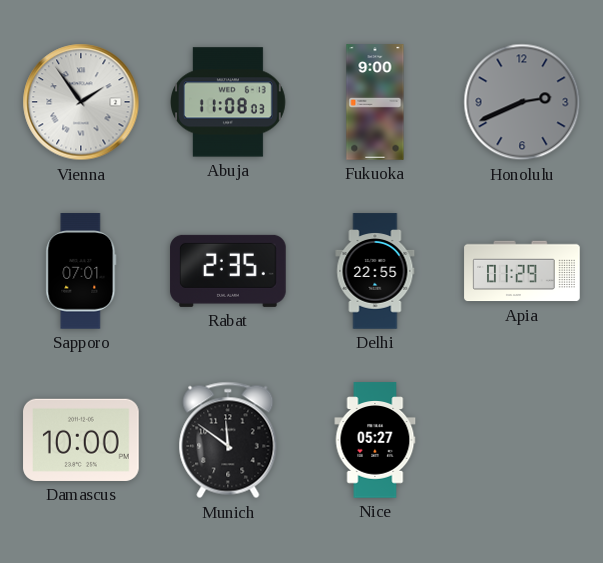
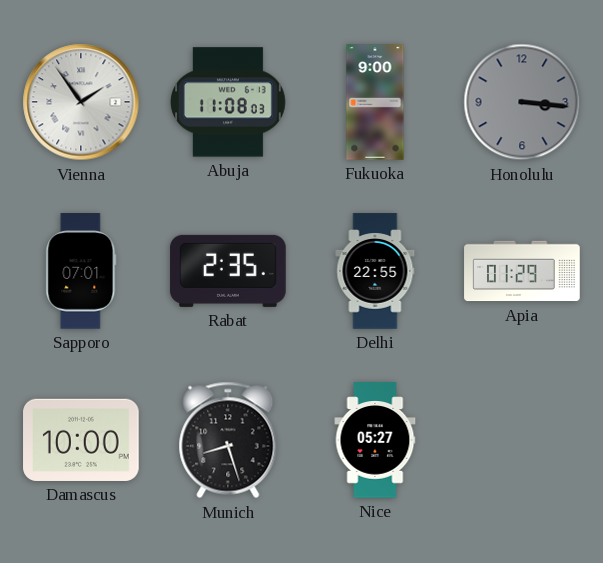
Honolulu: 2:41 -> 3:16 (522, 102)
Munich: 11:51 -> 8:27 (228, 440)
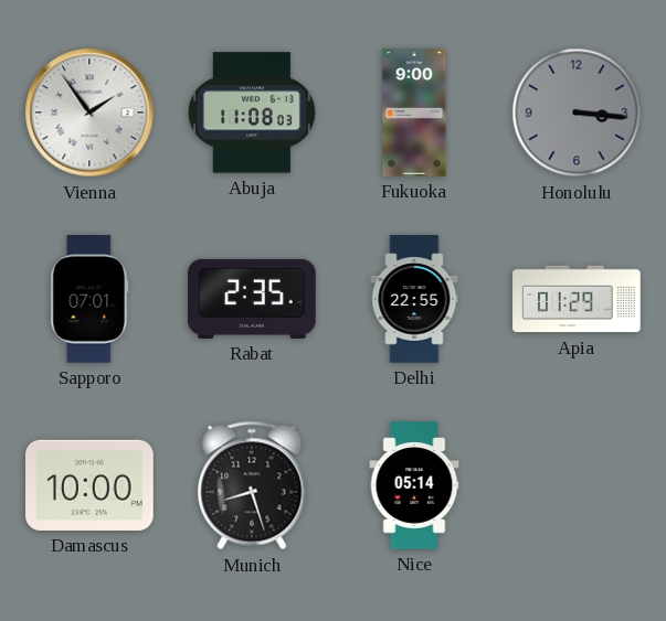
Nice: 05:27 -> 05:14 (414, 485)
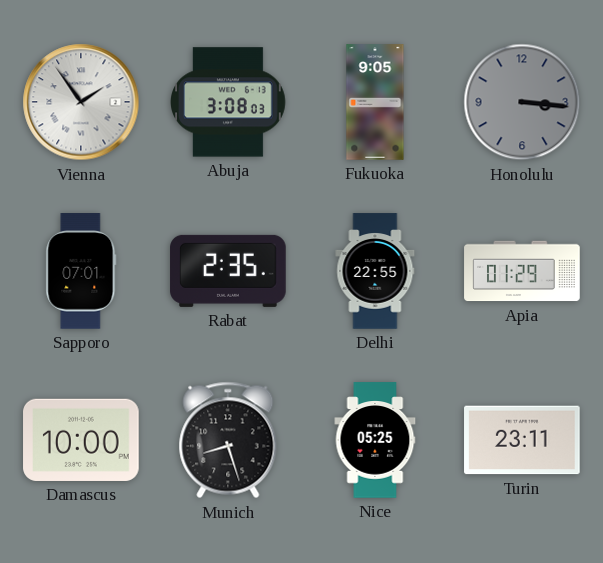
Abuja: 11:08 -> 3:08 (229, 102)
Fukuoka: 9:00 -> 9:05 (375, 102)
Nice: 05:14 -> 05:25 (375, 440)
Turin: none -> 23:11 (522, 440)
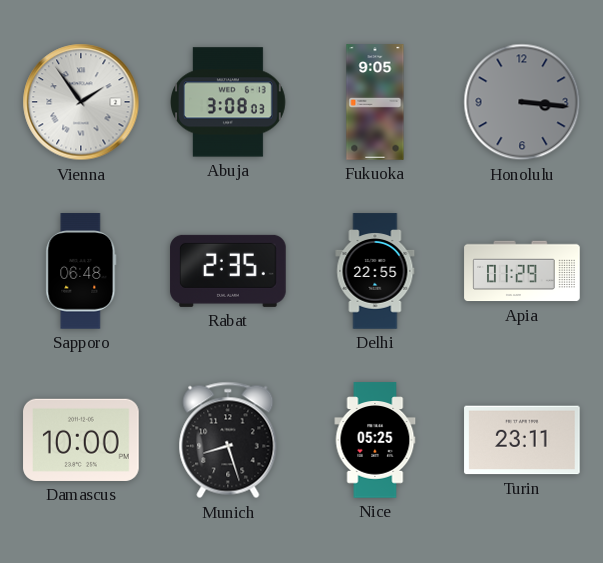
Sapporo: 07:01 -> 06:48 (81, 271)
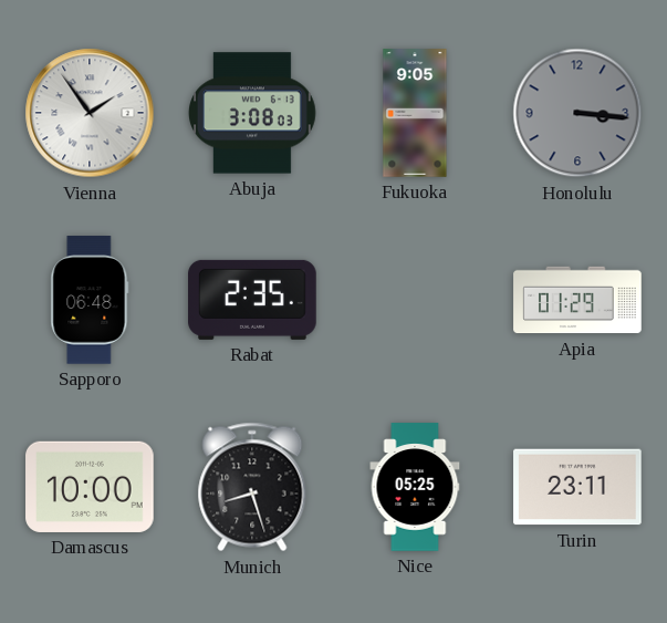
Delhi: 22:55 -> none (375, 271)
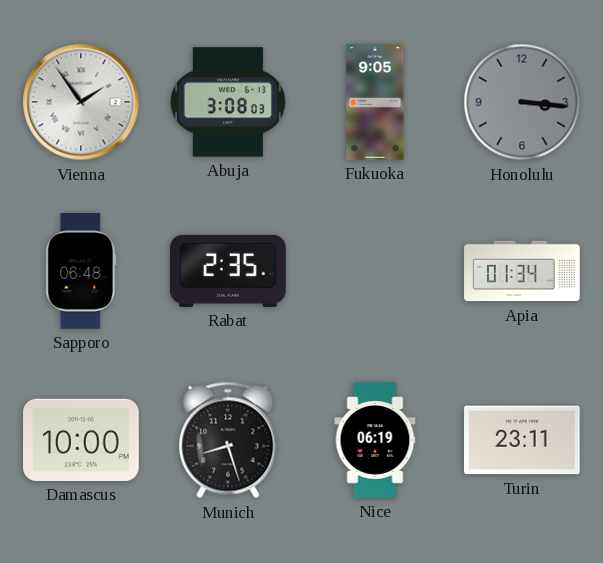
Apia: 01:29 -> 01:34 (522, 271)
Nice: 05:25 -> 06:19 (375, 440)
